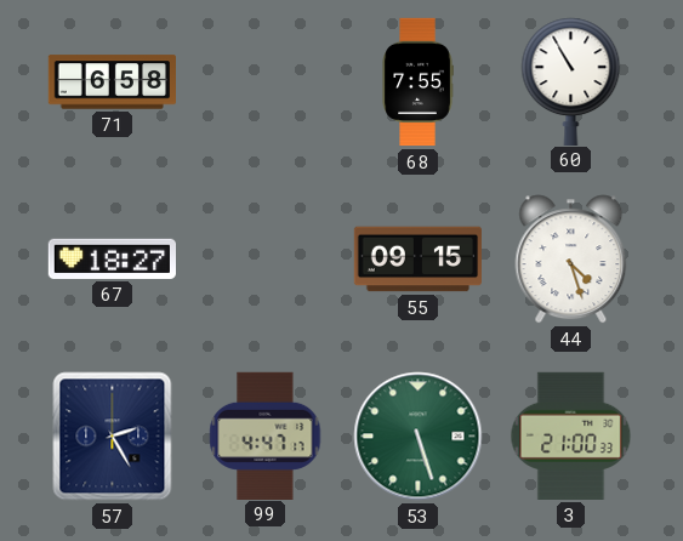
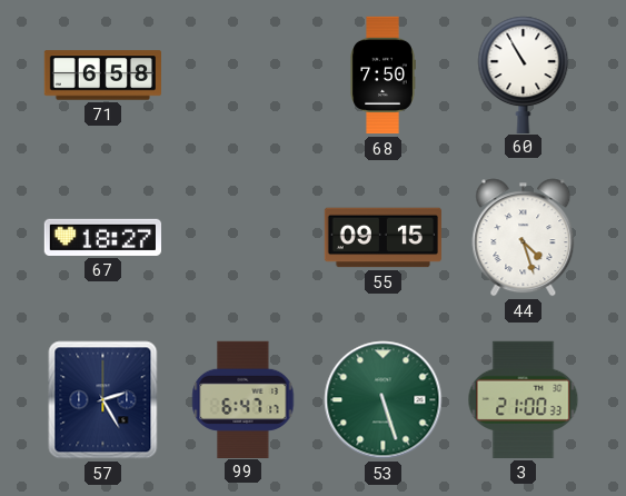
68: 7:55 -> 7:50 (382, 76)
99: 4:47 -> 6:47 (244, 399)
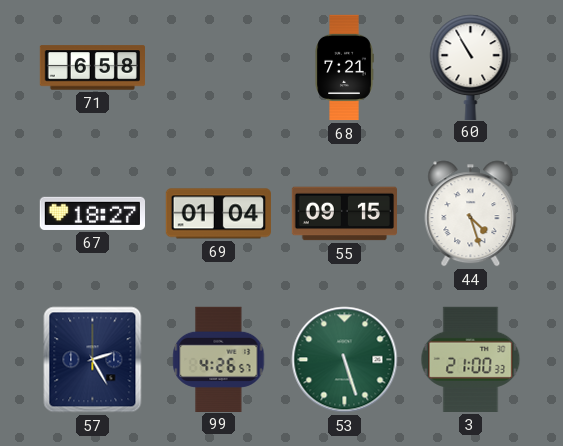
68: 7:50 -> 7:21 (344, 68)
69: none -> 01:04 (218, 214)
99: 6:47 -> 4:26 (219, 359)
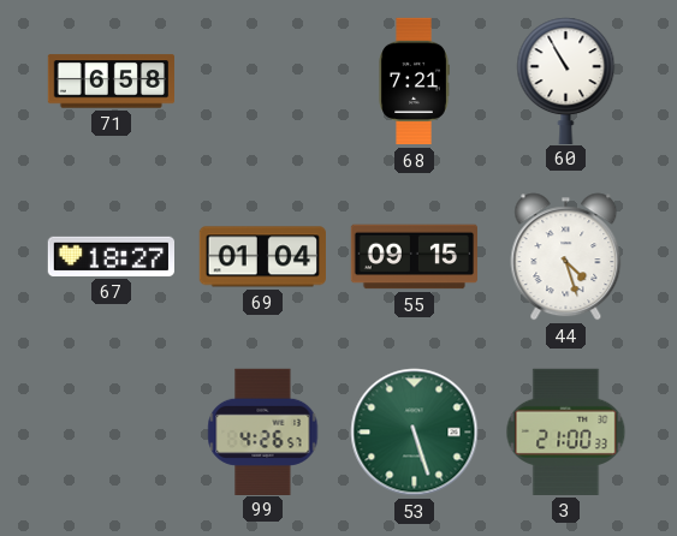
57: 2:25 -> none (93, 360)
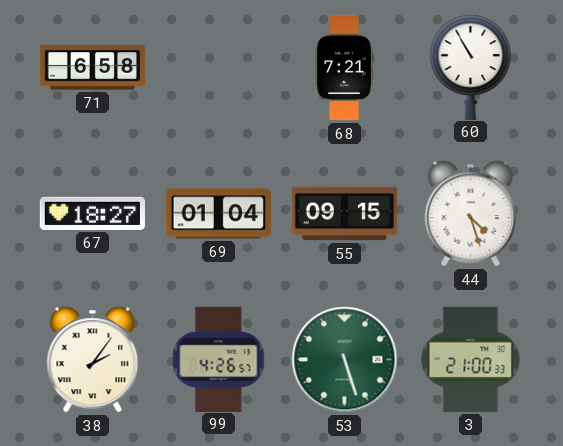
38: none -> 2:06 (93, 360)
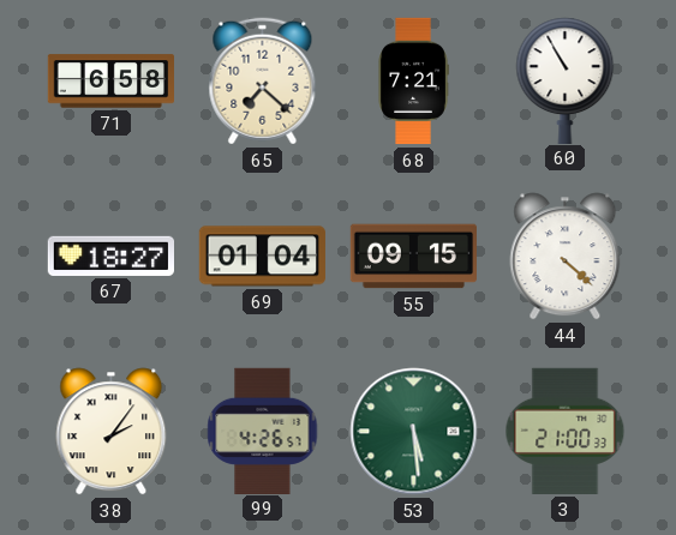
65: none -> 7:22 (263, 82)
44: 4:27 -> 4:22 (566, 257)
53: 5:27 -> 5:29 (414, 432)
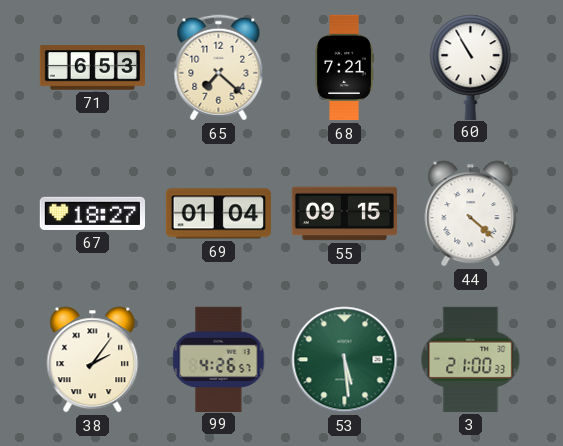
71: 6:58 -> 6:53 (92, 68)
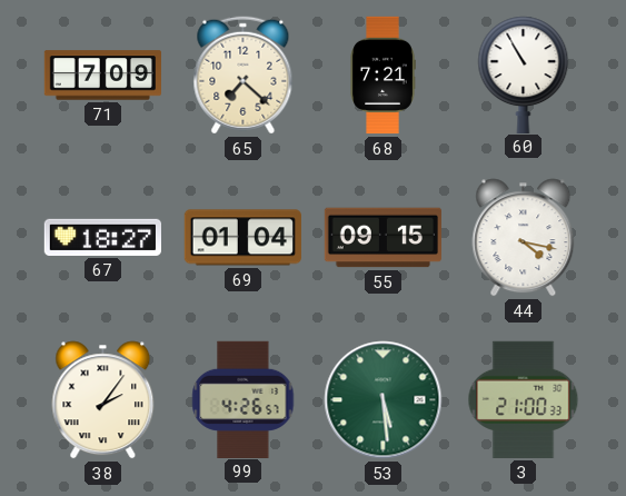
71: 6:53 -> 7:09 (102, 76)
44: 4:22 -> 4:17 (524, 238)
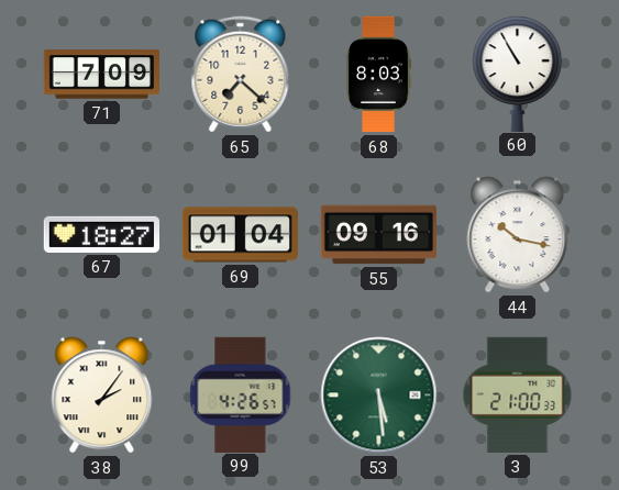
68: 7:21 -> 8:03 (378, 75)
55: 09:15 -> 09:16 (378, 235)
44: 4:17 -> 10:17 (518, 235)
